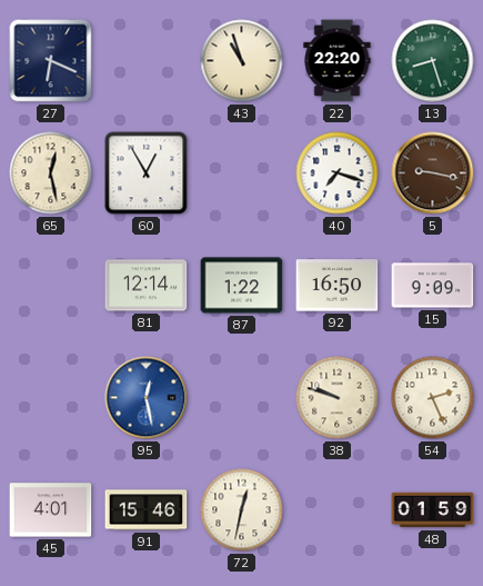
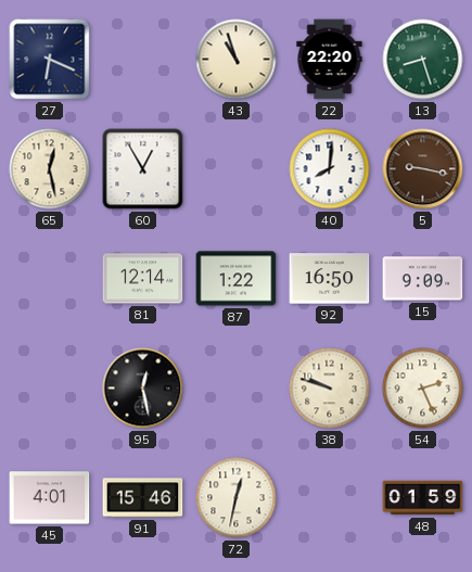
40: 7:18 -> 8:01 (330, 169)
95 dial: blue -> black (143, 389)
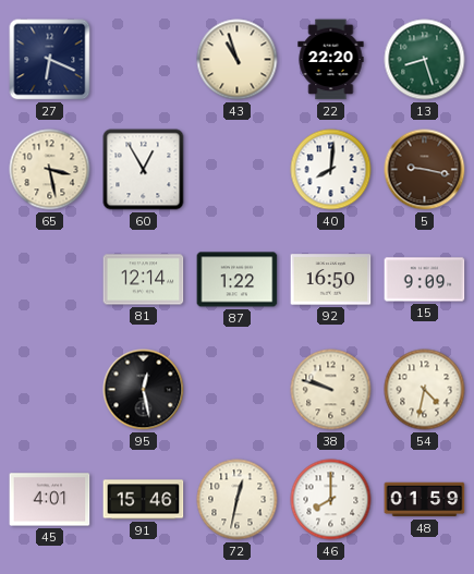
65: 12:28 -> 3:28 (50, 170)
54: 2:26 -> 4:32 (425, 390)
46: none -> 8:00 (331, 500)
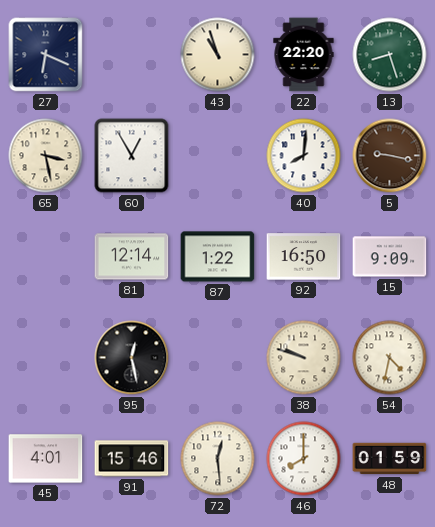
72: 12:32 -> 12:29 (218, 459)
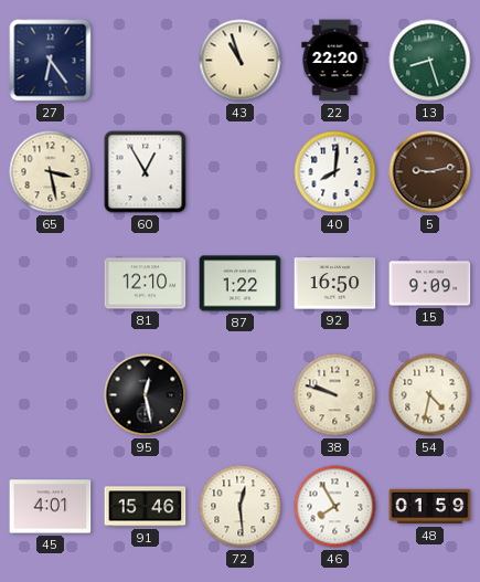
27: 6:19 -> 6:24 (51, 61)
5: 9:17 -> 9:13 (430, 172)
81: 12:14 -> 12:10 (146, 284)
46: 8:00 -> 7:55 (335, 507)
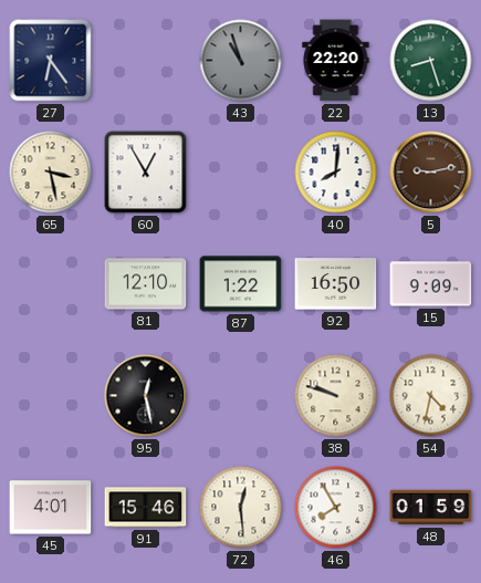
43 dial: cream -> grey (241, 61)
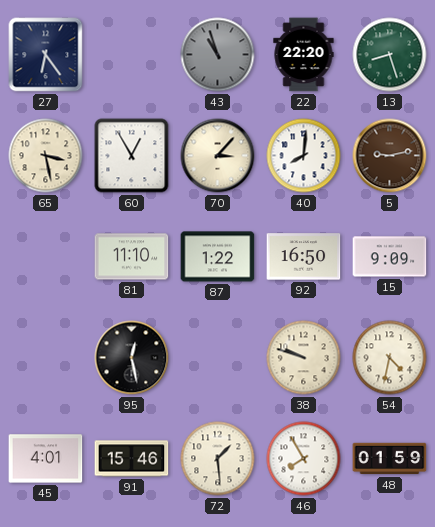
70: none -> 3:07 (218, 156)
81: 12:10 -> 11:10 (132, 257)
72: 12:29 -> 1:29 (218, 459)
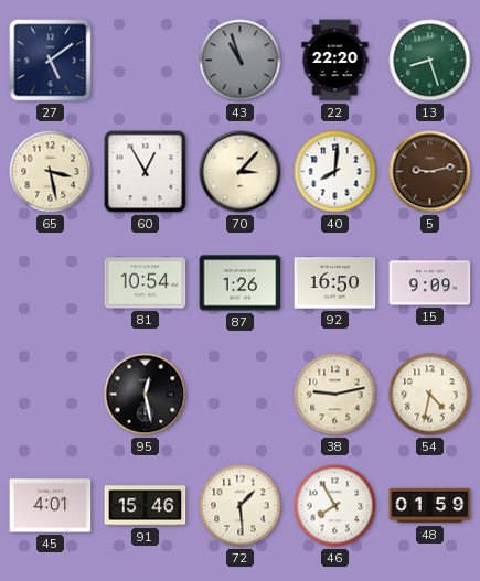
27: 6:24 -> 5:09 (51, 61)
81: 11:10 -> 10:54 (146, 283)
87: 1:22 -> 1:26 (241, 283)
38: 9:48 -> 9:13 (335, 395)
